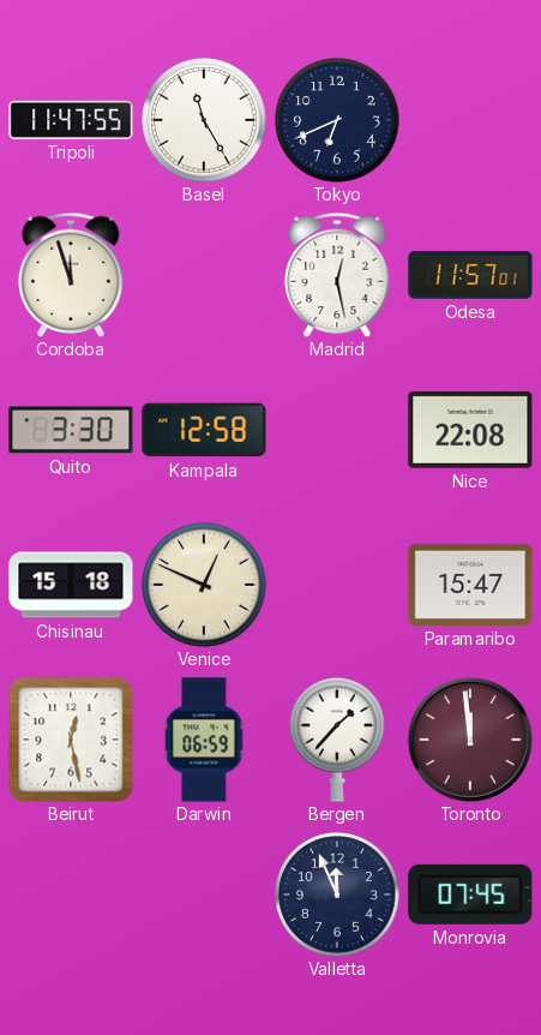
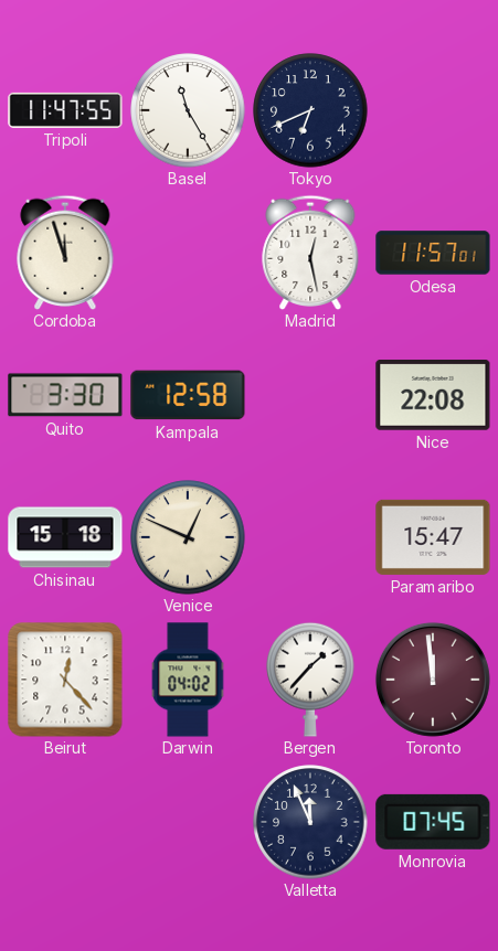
Beirut: 12:28 -> 12:23 (65, 680)
Darwin: 06:59 -> 04:02 (188, 680)
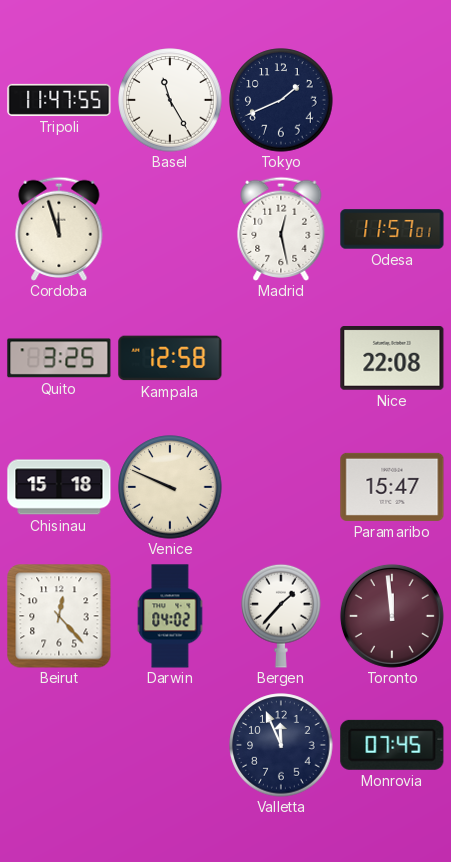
Tokyo: 6:41 -> 1:41 (281, 100)
Quito: 3:30 -> 3:25 (59, 358)
Venice: 12:49 -> 9:49 (170, 487)
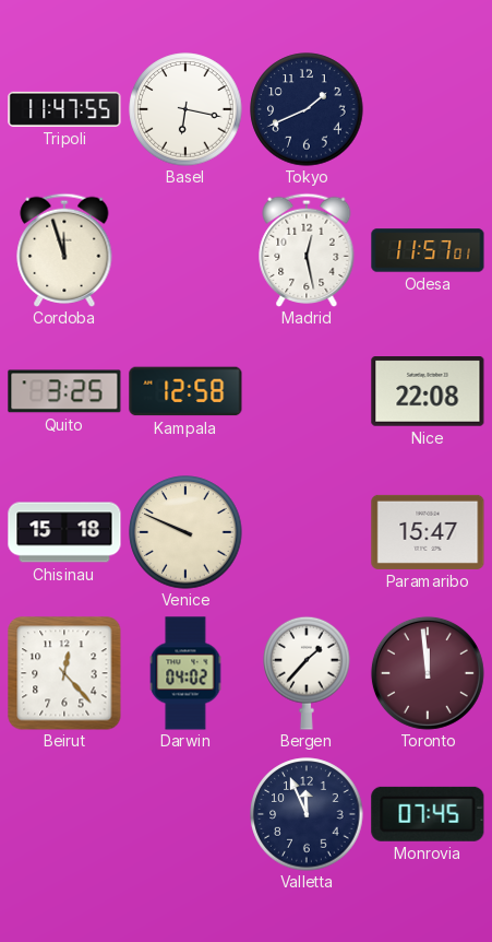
Basel: 11:25 -> 6:17 (185, 109)
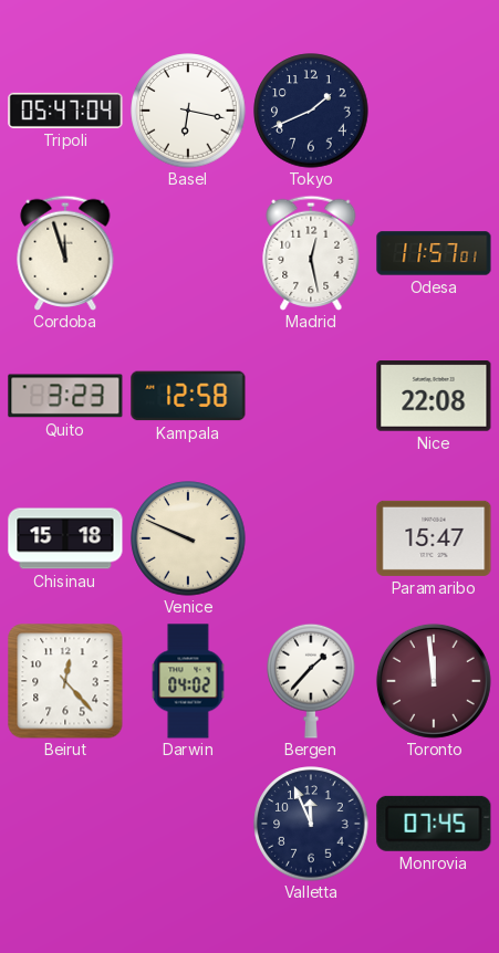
Tripoli: 11:47 -> 05:47 (65, 111)
Quito: 3:25 -> 3:23 (65, 396)
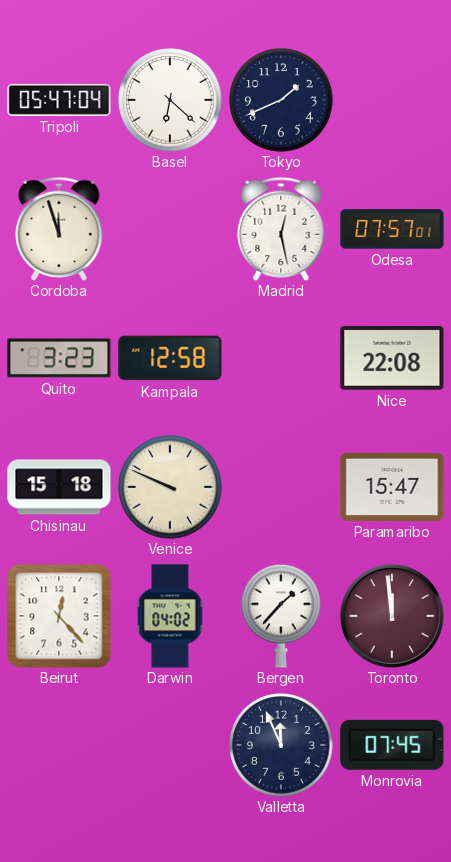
Basel: 6:17 -> 6:22 (170, 100)
Odesa: 11:57 -> 07:57 (392, 229)
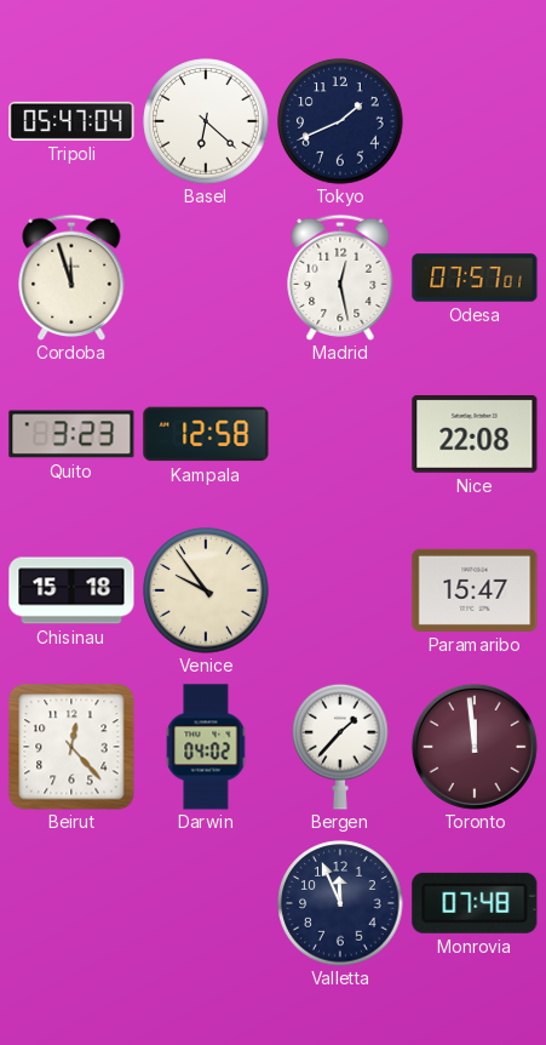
Venice: 9:49 -> 9:54 (206, 590)
Monrovia: 07:45 -> 07:48 (475, 903)
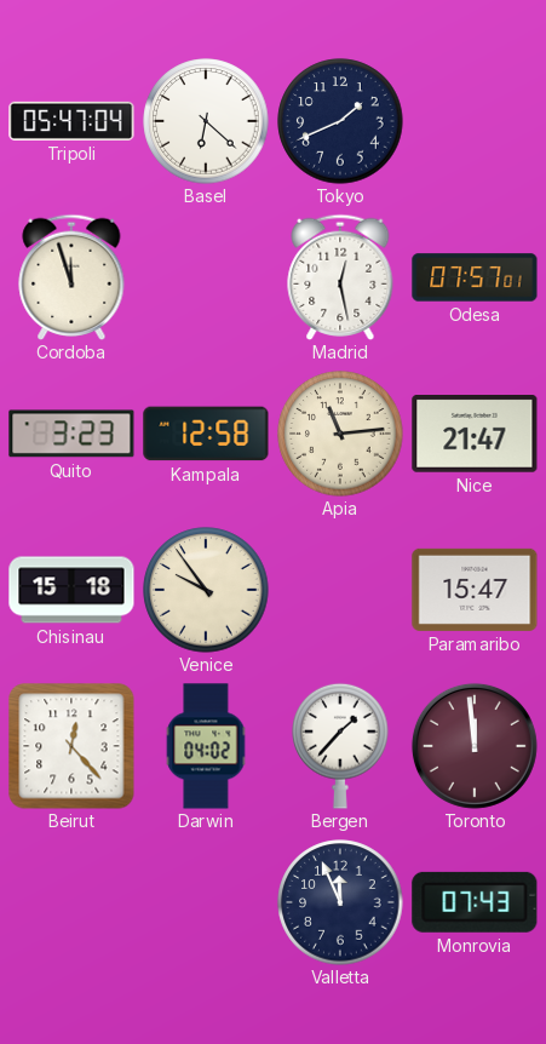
Apia: none -> 11:14 (340, 434)
Nice: 22:08 -> 21:47 (475, 435)
Monrovia: 07:48 -> 07:43 (475, 902)
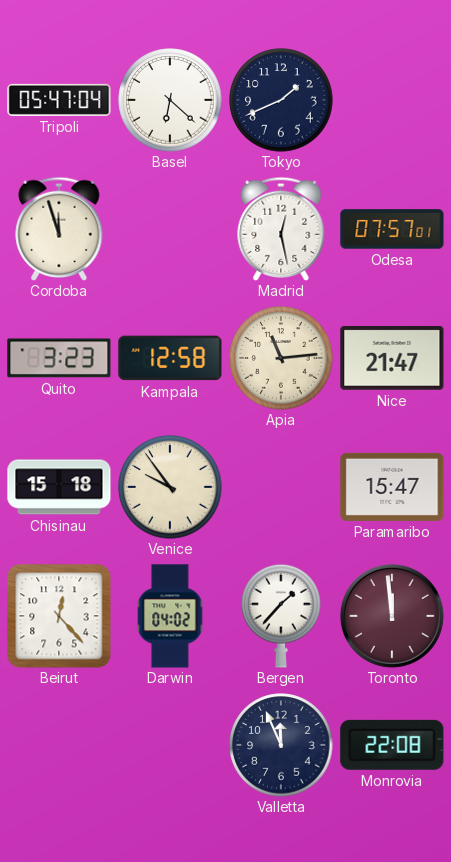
Monrovia: 07:43 -> 22:08 (392, 745)
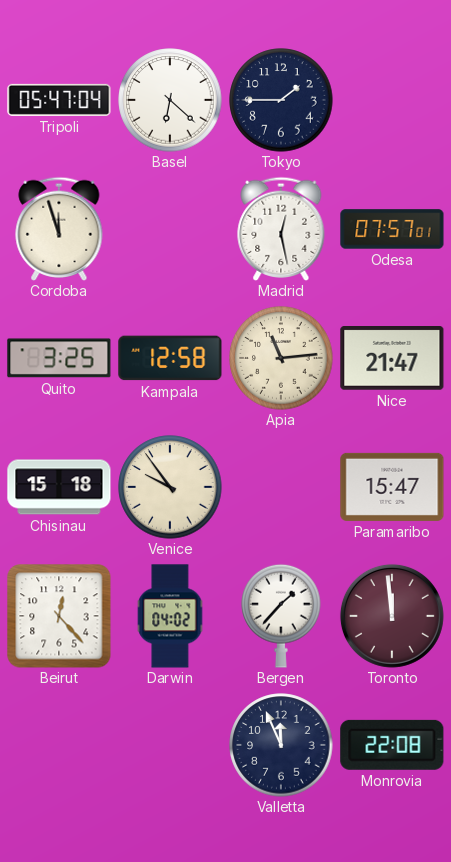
Tokyo: 1:41 -> 1:45 (281, 100)
Quito: 3:23 -> 3:25 (59, 358)
